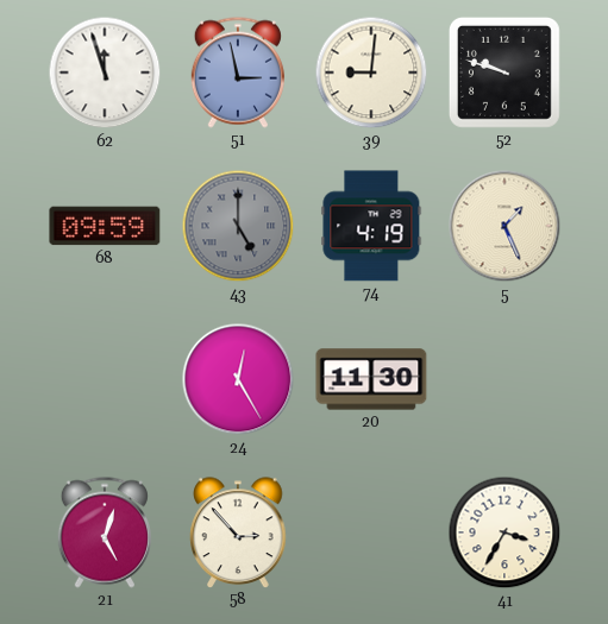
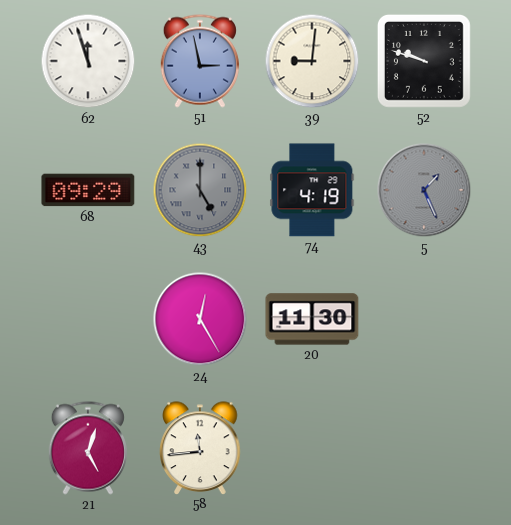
68: 09:59 -> 09:29 (88, 190)
5 dial: cream -> grey (424, 190)
58: 2:53 -> 11:44 (200, 448)
41: 3:35 -> none (504, 532)
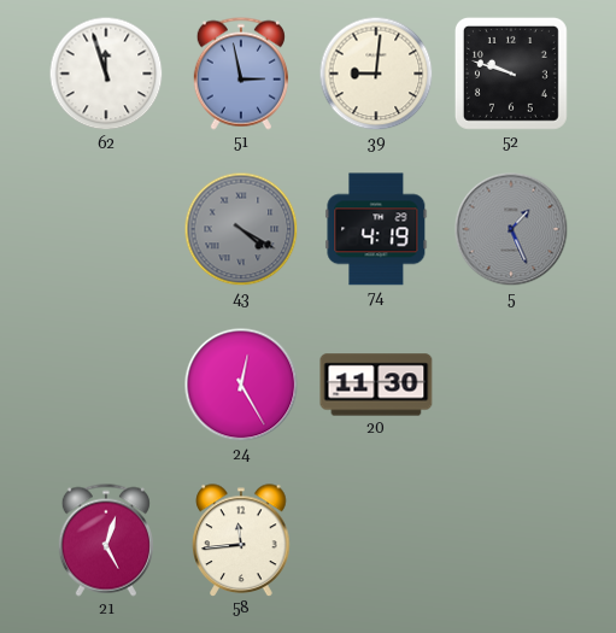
68: 09:29 -> none (88, 190)
43: 5:00 -> 4:20 (241, 229)
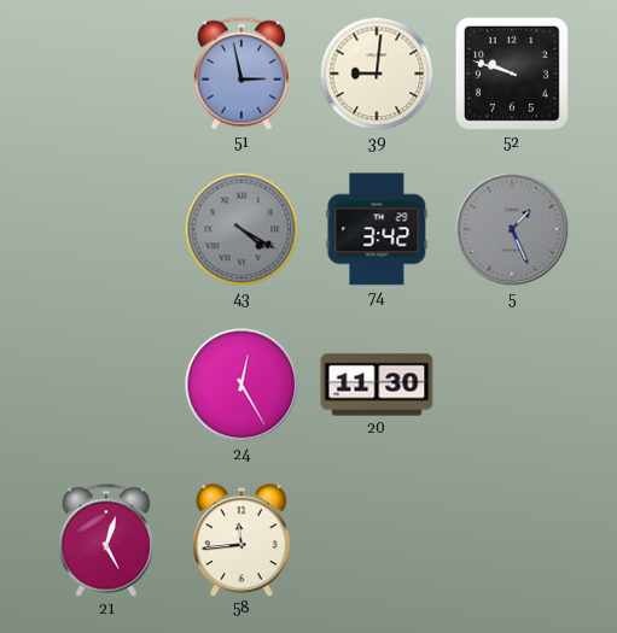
62: 11:57 -> none (106, 74)
74: 4:19 -> 3:42 (377, 229)
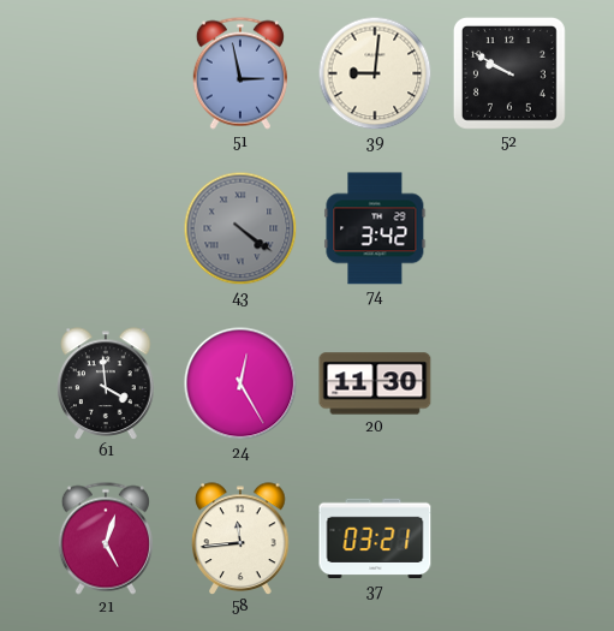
52: 9:48 -> 9:50 (509, 73)
43: 4:20 -> 4:21 (240, 228)
5: 1:26 -> none (512, 229)
61: none -> 3:59 (106, 383)
37: none -> 03:21 (375, 538)
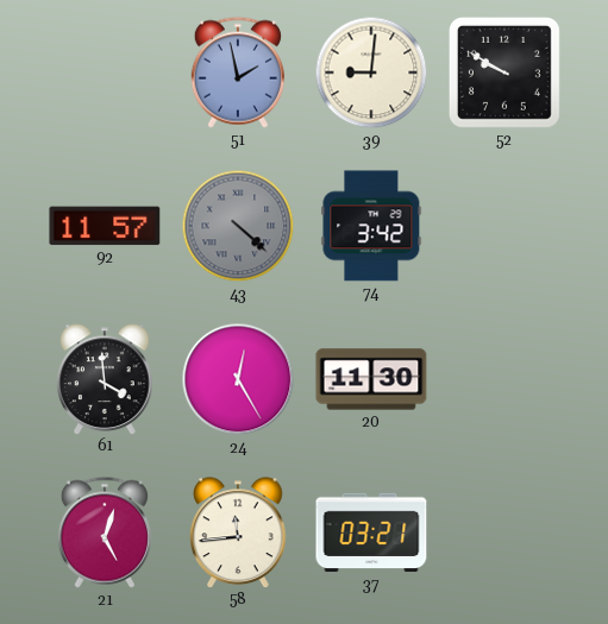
51: 2:58 -> 1:58 (238, 73)
92: none -> 11:57 (105, 226)
43: 4:21 -> 4:22 (238, 226)
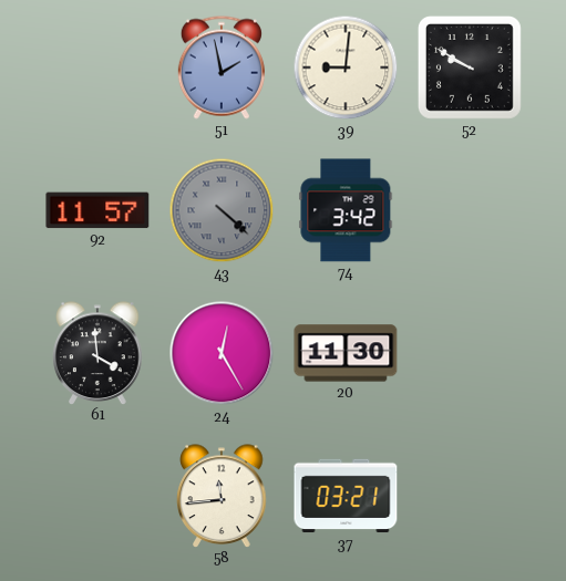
21: 5:03 -> none (105, 532)
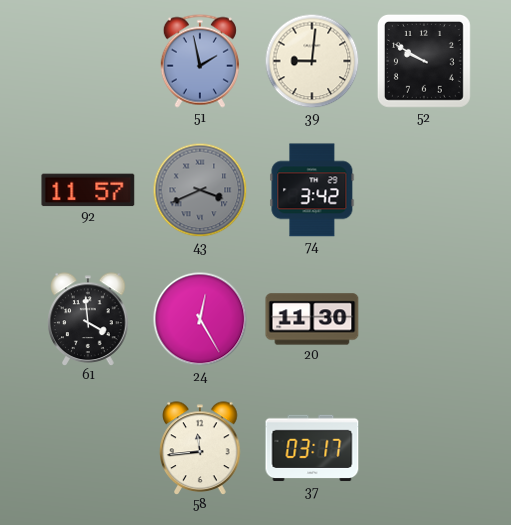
43: 4:22 -> 3:41 (200, 190)
37: 03:21 -> 03:17 (312, 448)
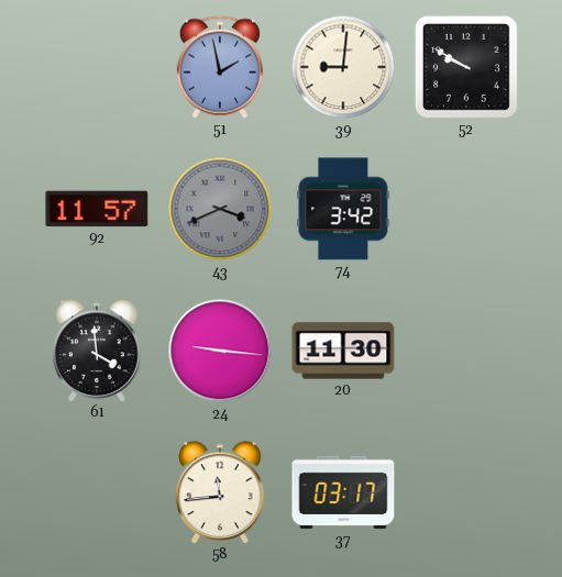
24: 12:25 -> 9:16 (220, 351)
